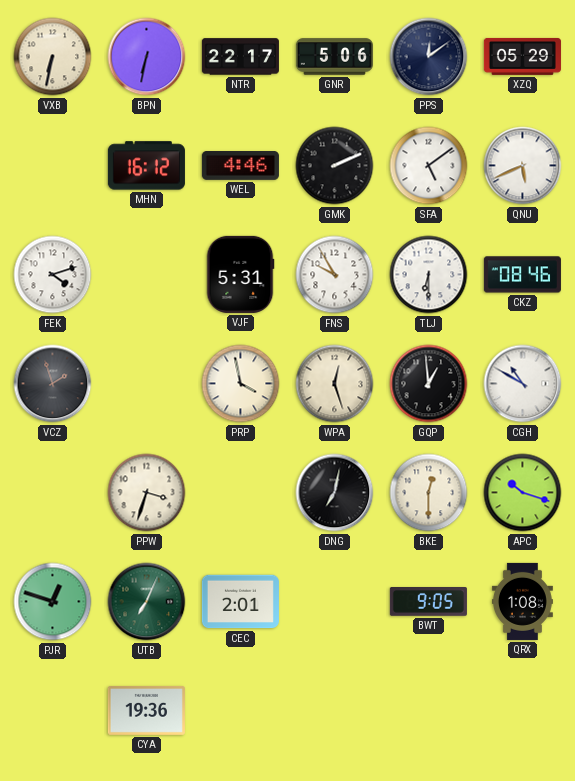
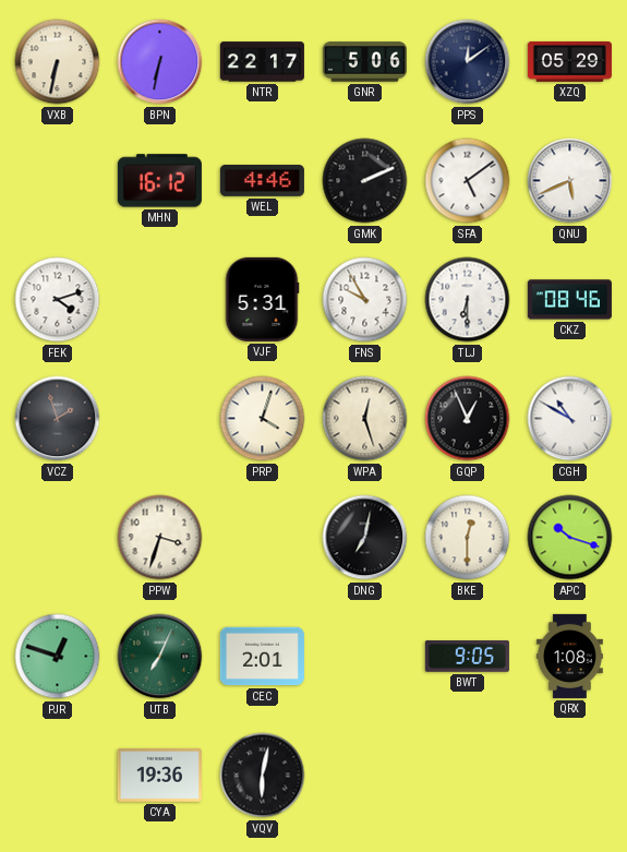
PRP: 3:58 -> 4:03 (263, 419)
GQP: 12:59 -> 12:56 (468, 419)
VQV: none -> 6:02 (263, 776)
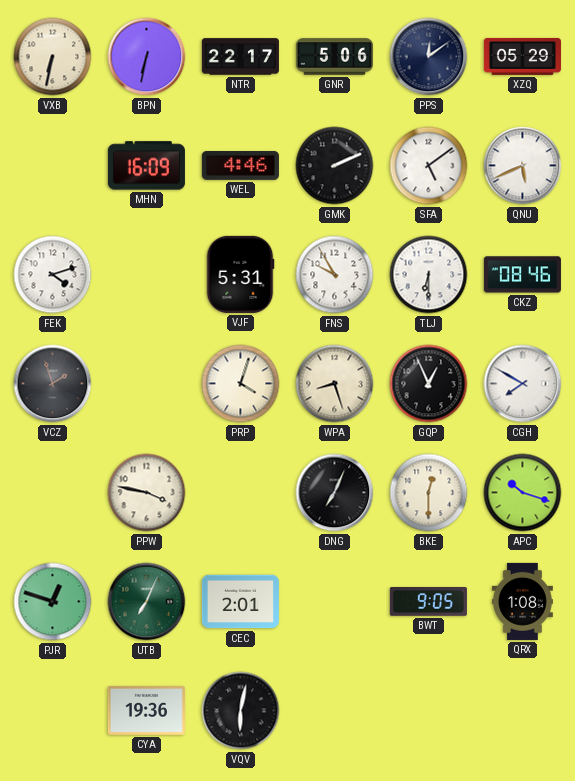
MHN: 16:12 -> 16:09 (146, 166)
WPA: 12:27 -> 8:27 (335, 384)
CGH: 10:50 -> 7:50 (523, 384)
PPW: 3:33 -> 3:47 (147, 493)
DNG: 7:02 -> 7:04 (335, 493)
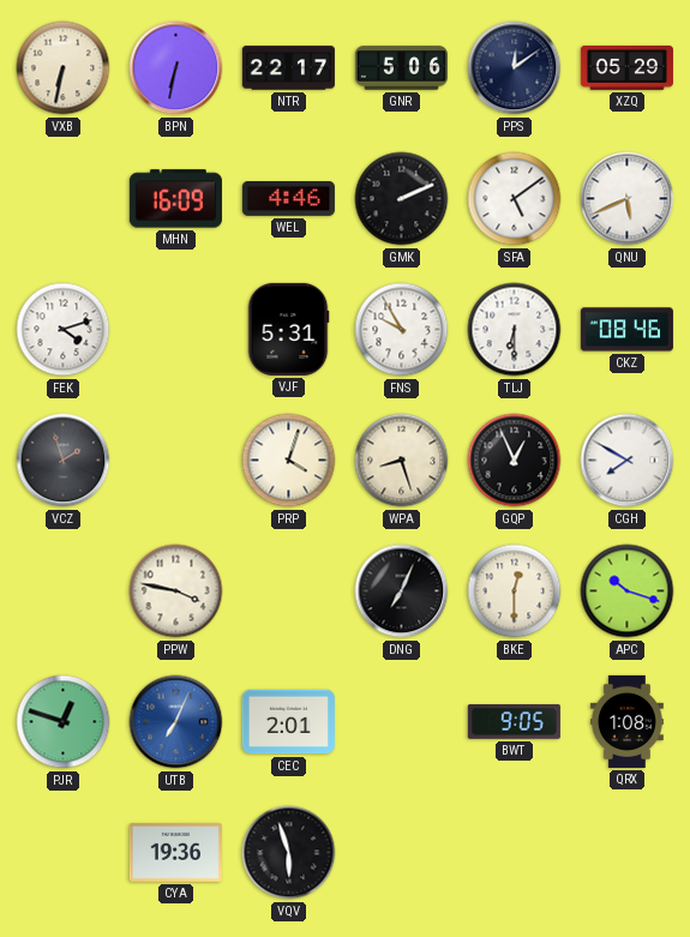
UTB dial: green -> blue (176, 722)
VQV: 6:02 -> 5:57 (289, 853)
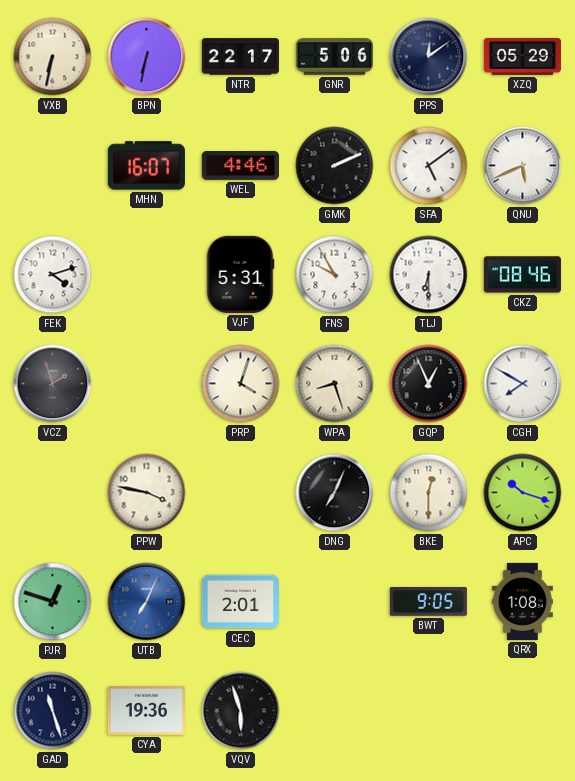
MHN: 16:09 -> 16:07 (146, 166)
GAD: none -> 11:27 (53, 711)
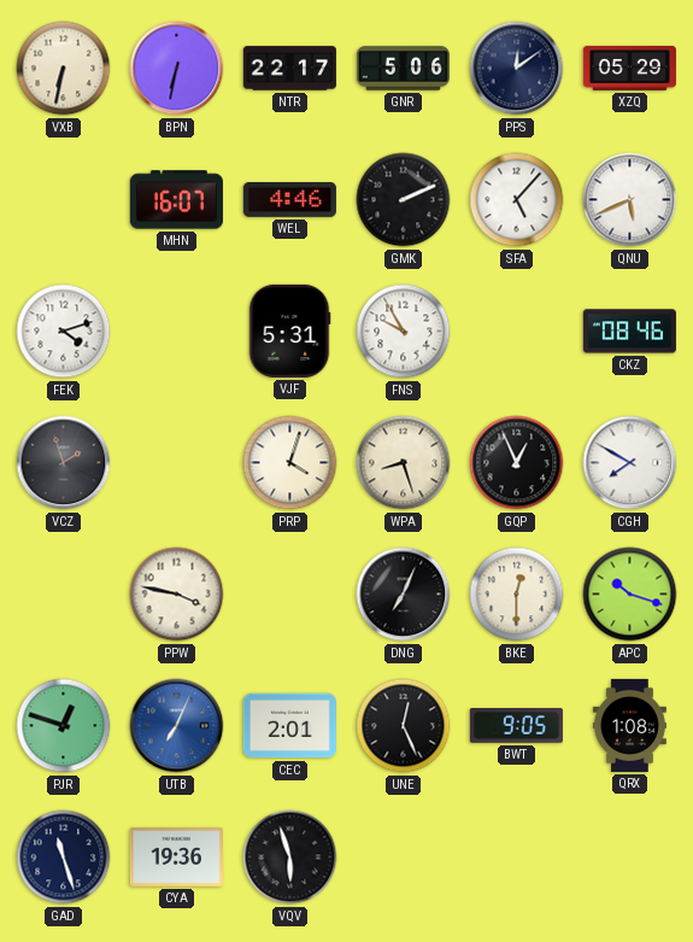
SFA: 5:09 -> 5:07 (517, 200)
TLJ: 6:30 -> none (429, 275)
UNE: none -> 12:26 (404, 726)
